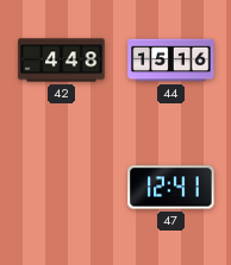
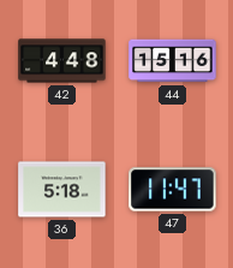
36: none -> 5:18 (62, 190)
47: 12:41 -> 11:47 (173, 190)
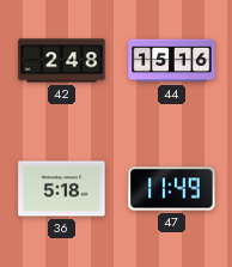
42: 4:48 -> 2:48 (62, 61)
47: 11:47 -> 11:49 (172, 189)
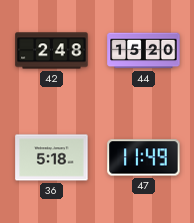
44: 15:16 -> 15:20 (144, 51)
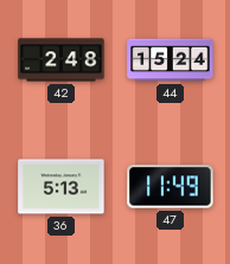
44: 15:20 -> 15:24 (171, 60)
36: 5:18 -> 5:13 (62, 187)
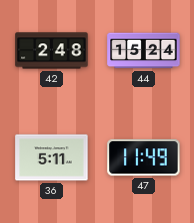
36: 5:13 -> 5:11 (52, 158)
